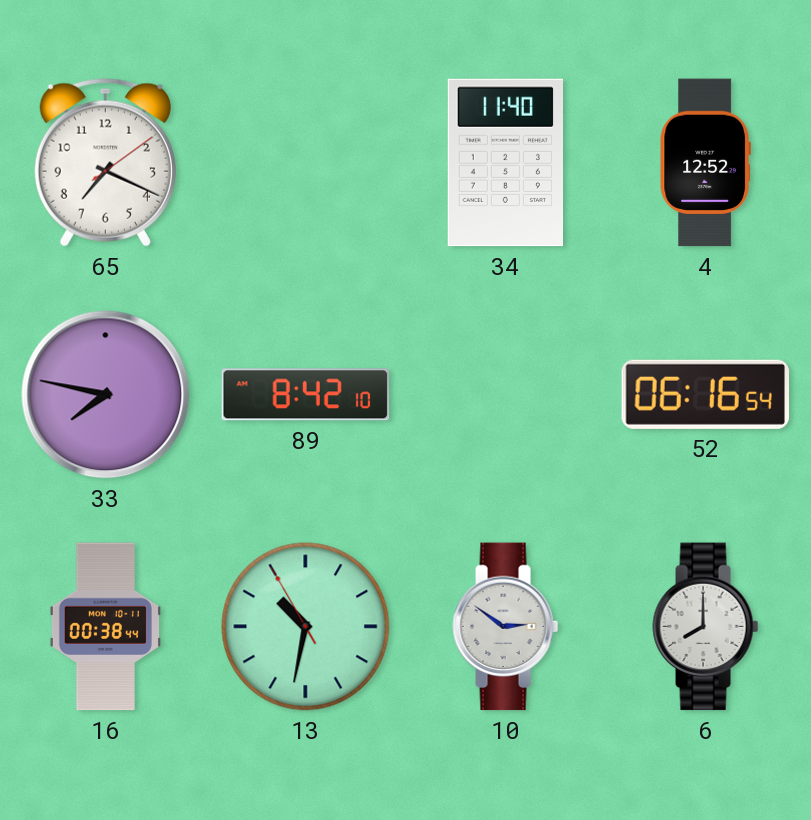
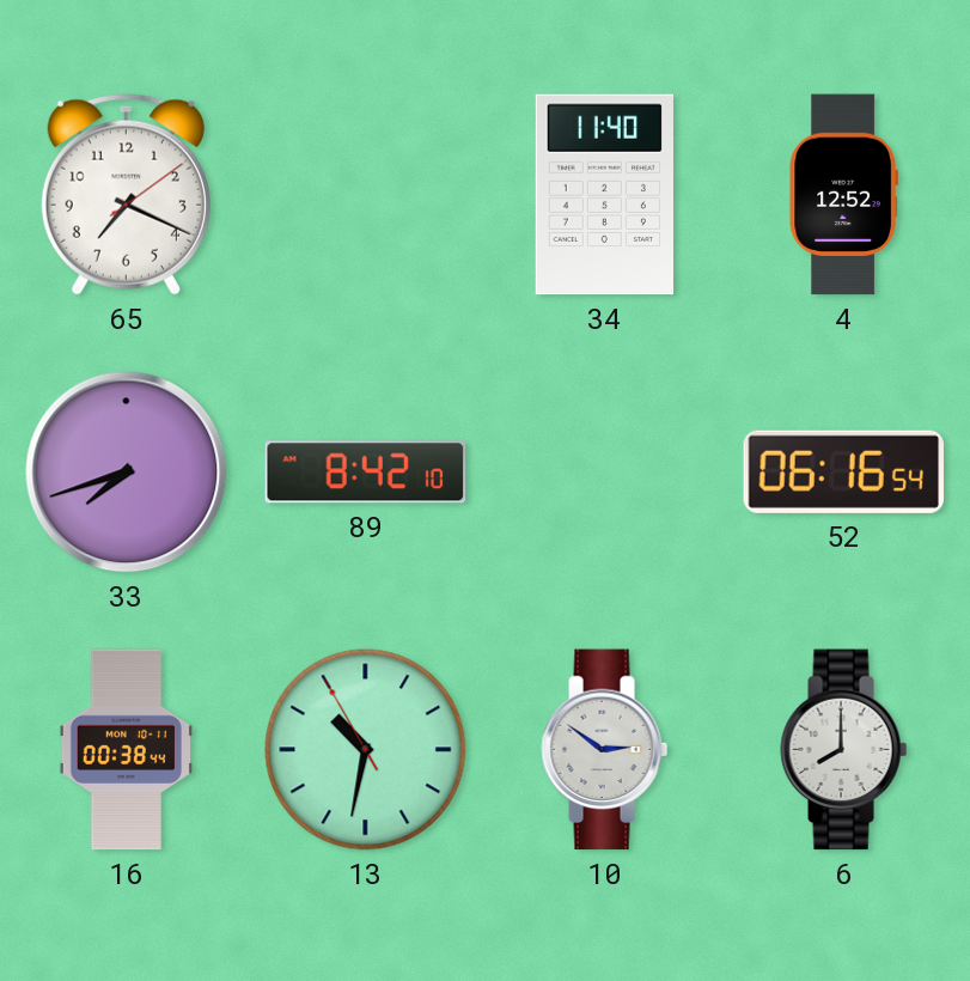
33: 7:47 -> 7:42 (127, 473)
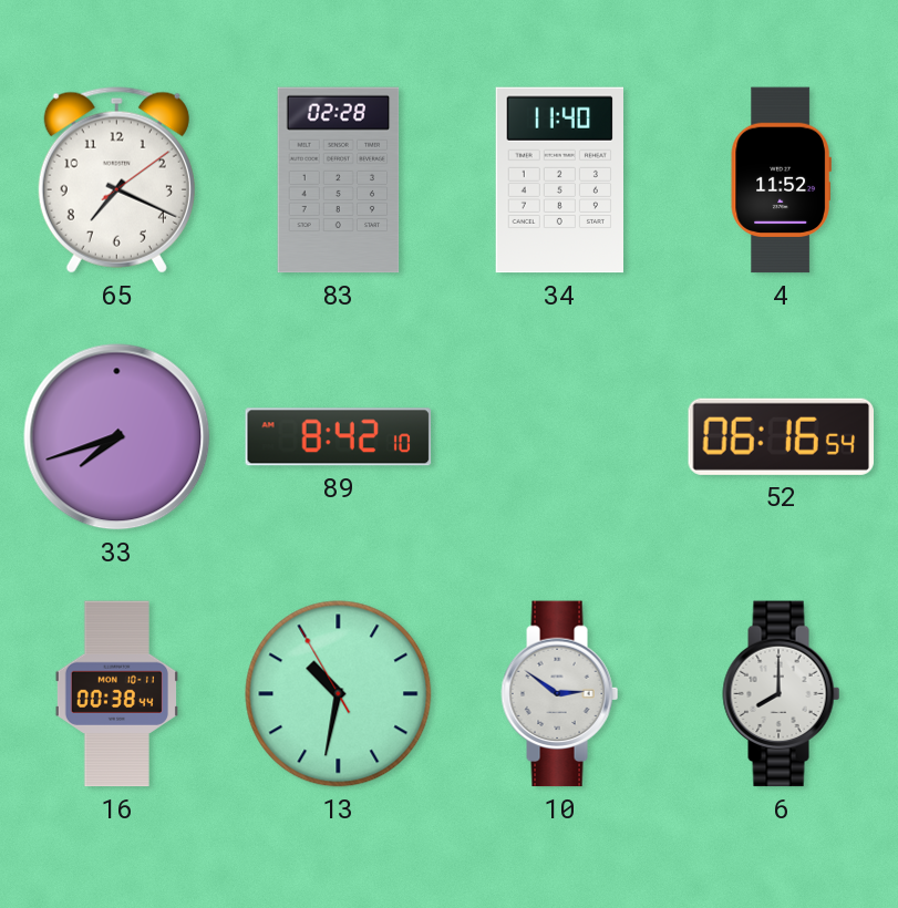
83: none -> 02:28 (339, 180)
4: 12:52 -> 11:52 (781, 180)
